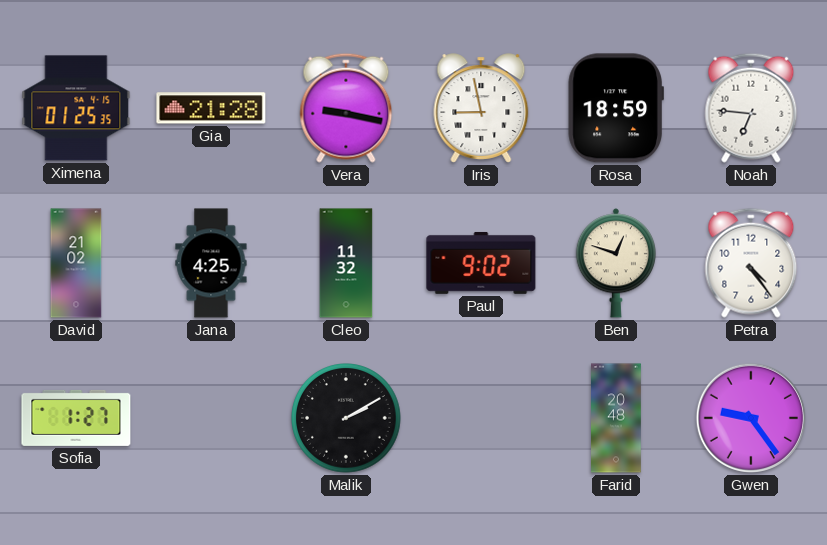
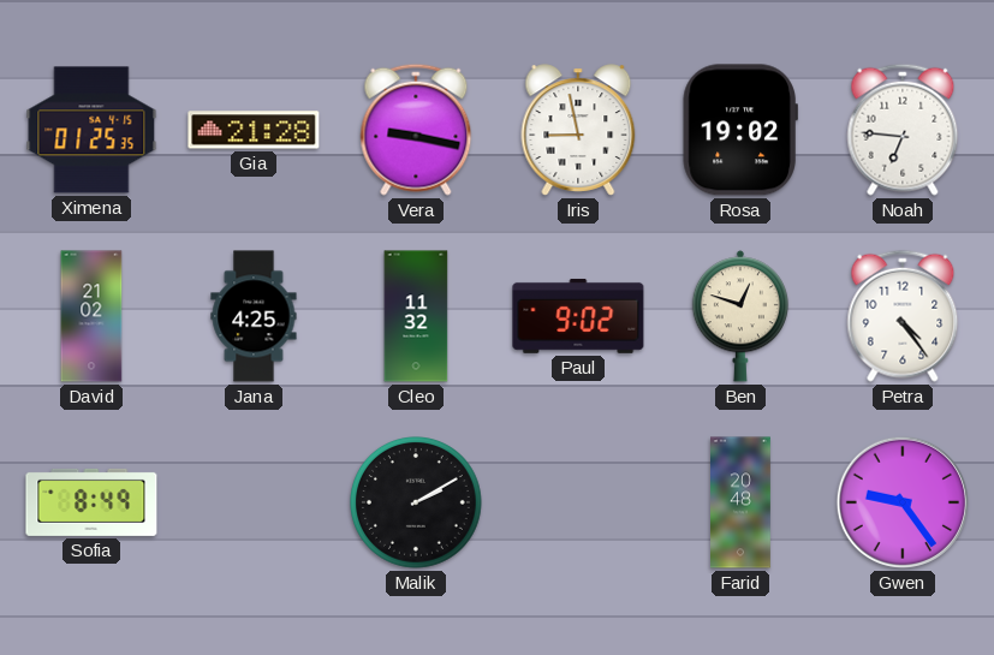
Rosa: 18:59 -> 19:02 (740, 130)
Sofia: 1:27 -> 8:49 (91, 502)
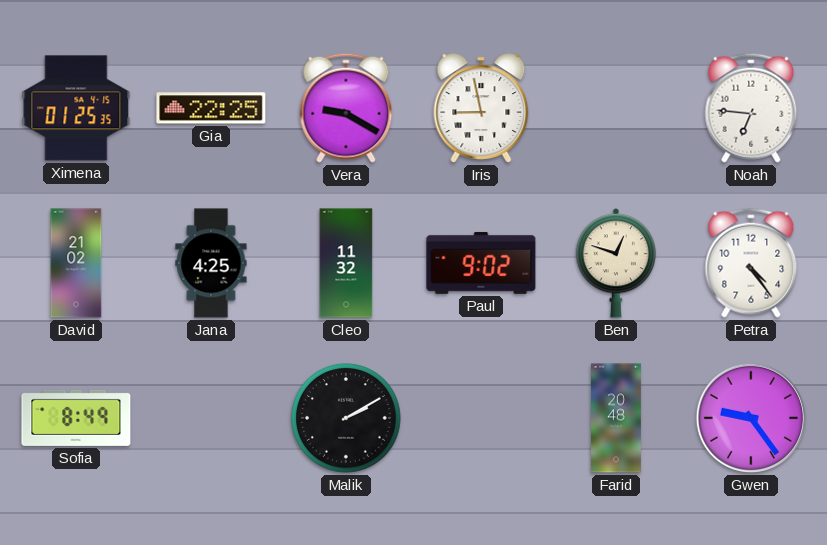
Gia: 21:28 -> 22:25 (211, 108)
Vera: 9:17 -> 9:20 (346, 108)
Rosa: 19:02 -> none (740, 130)
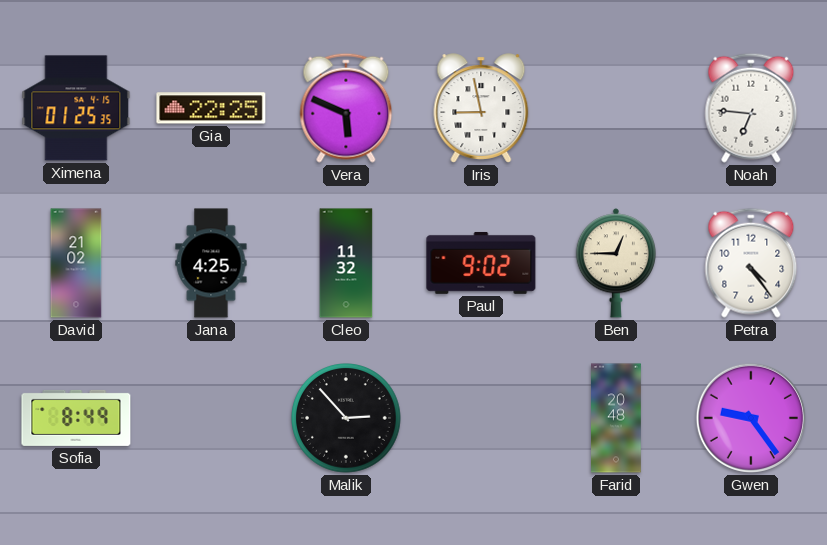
Vera: 9:20 -> 5:49 (346, 108)
Ben: 12:48 -> 12:45 (615, 263)
Malik: 2:10 -> 2:53 (347, 419)
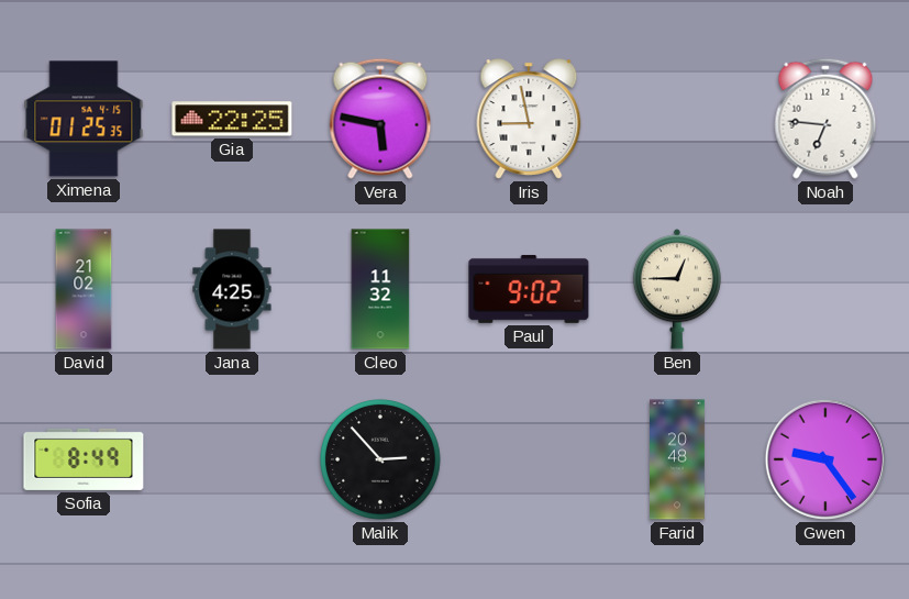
Vera: 5:49 -> 5:47 (380, 119)
Petra: 4:24 -> none (751, 263)
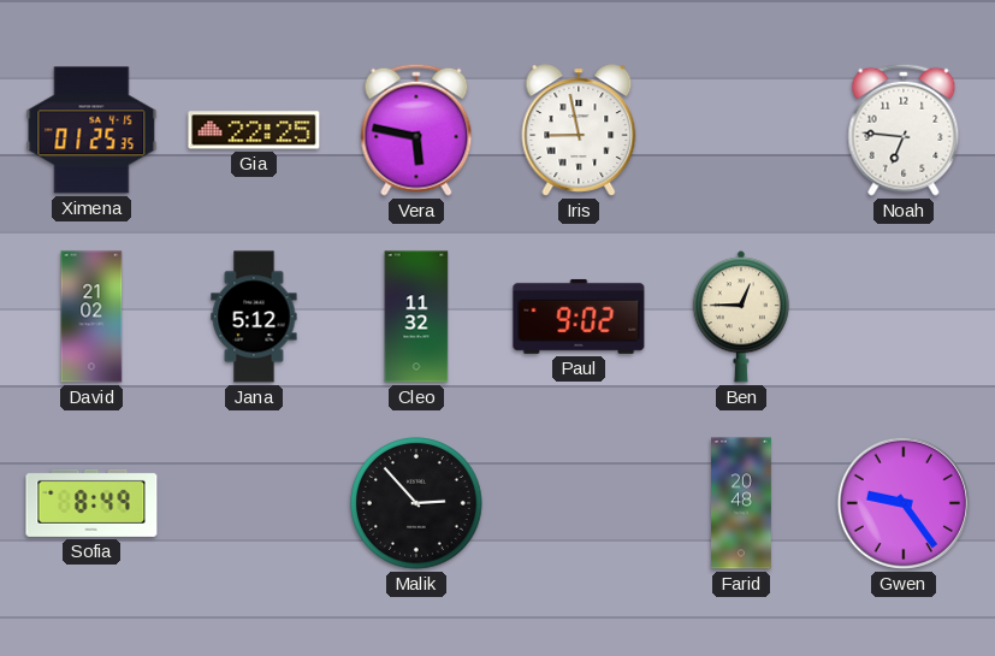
Jana: 4:25 -> 5:12 (254, 317)
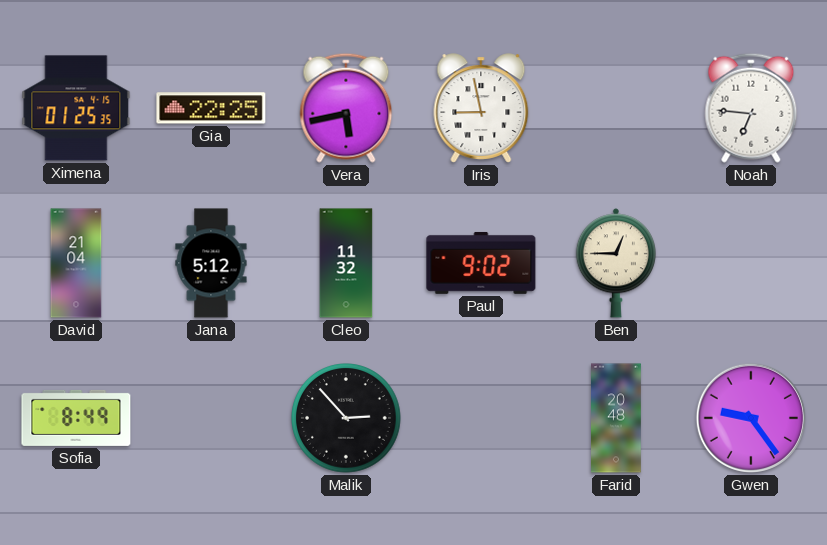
Vera: 5:47 -> 5:43 (346, 108)
David: 21:02 -> 21:04 (76, 263)
